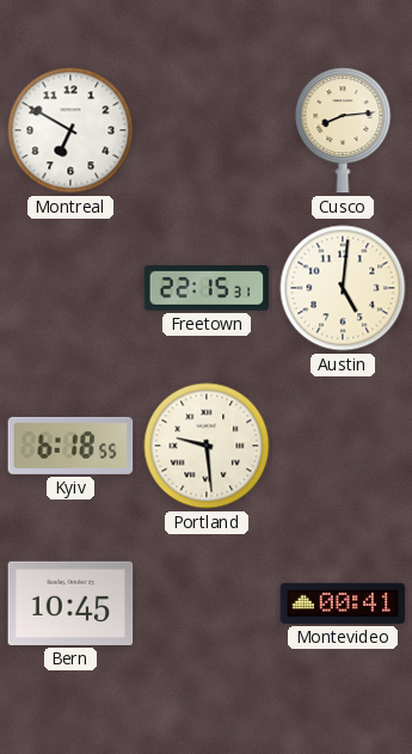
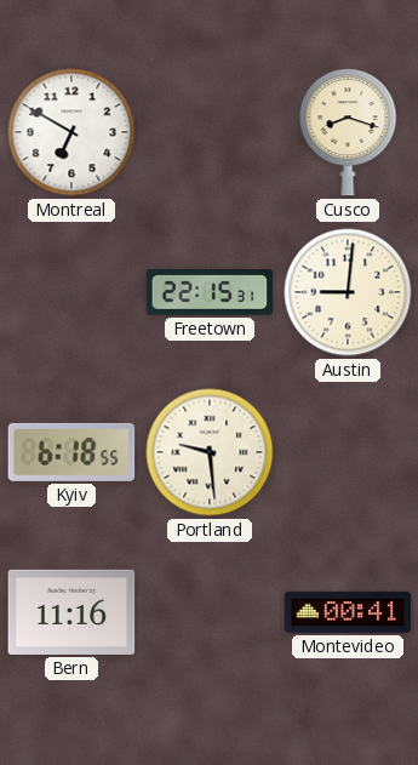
Cusco: 8:14 -> 8:18 (348, 132)
Austin: 5:01 -> 9:01 (348, 292)
Bern: 10:45 -> 11:16 (71, 612)
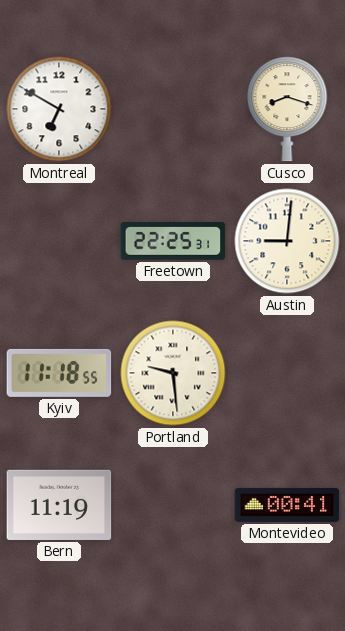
Freetown: 22:15 -> 22:25 (173, 242)
Kyiv: 6:18 -> 11:18 (59, 373)
Bern: 11:16 -> 11:19 (59, 505)
